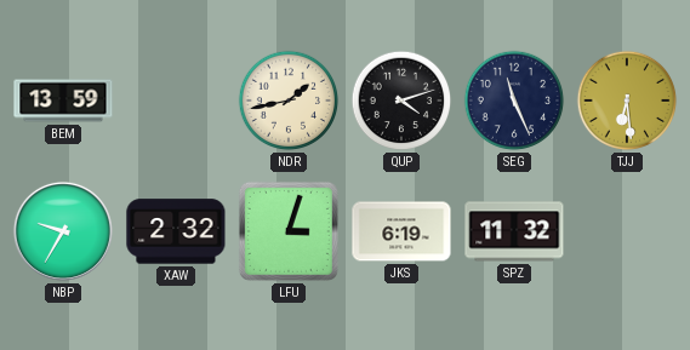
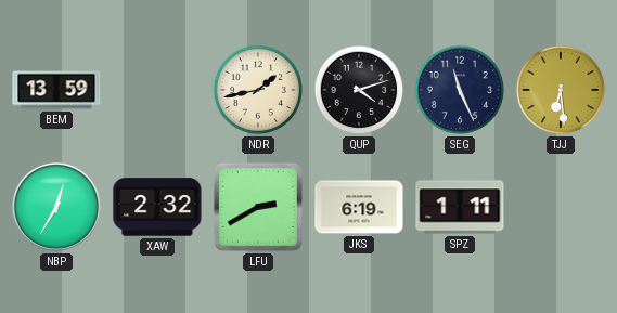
NBP: 9:35 -> 12:35 (56, 207)
LFU: 3:03 -> 2:40 (258, 207)
SPZ: 11:32 -> 1:11 (460, 207)
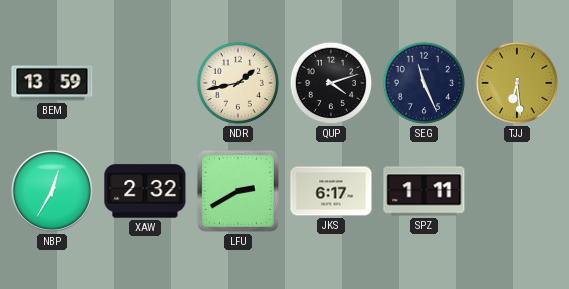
JKS: 6:19 -> 6:17 (331, 191)
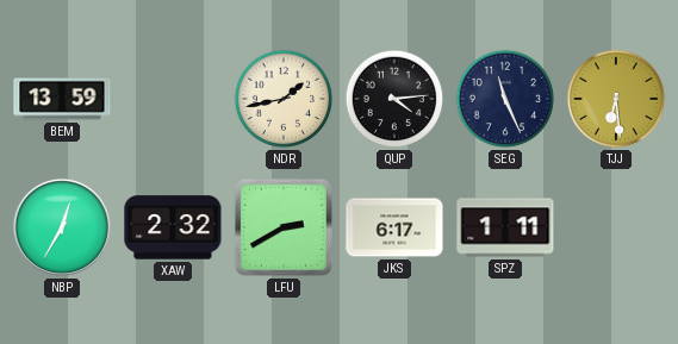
QUP: 4:12 -> 4:14 (394, 99)
